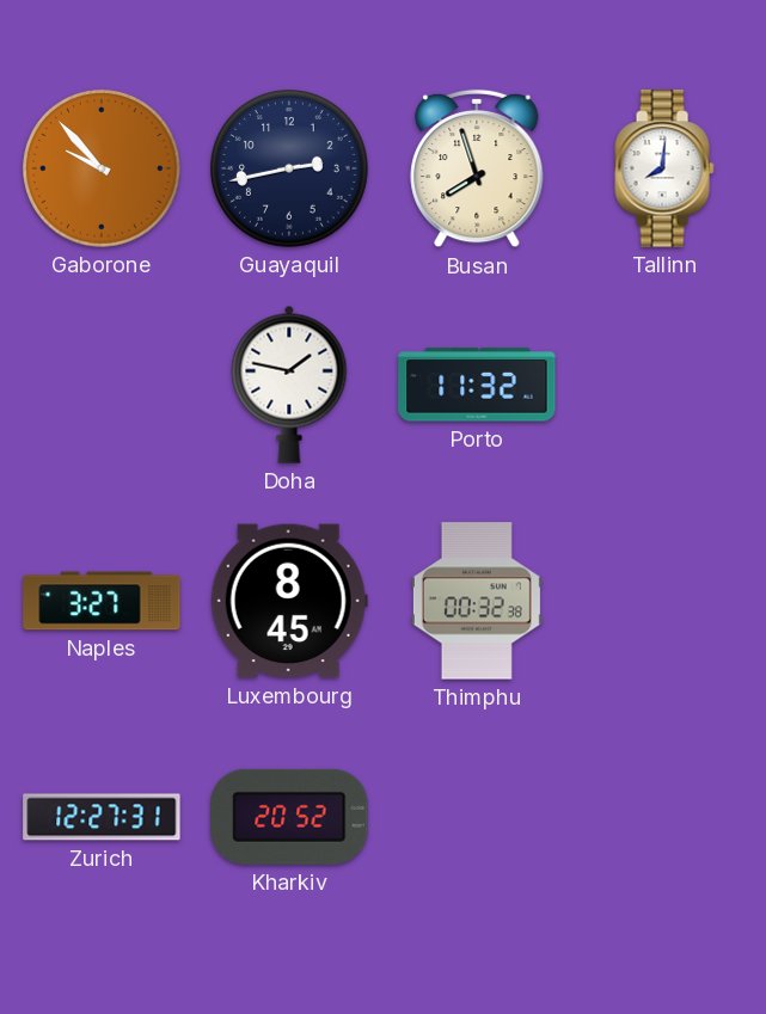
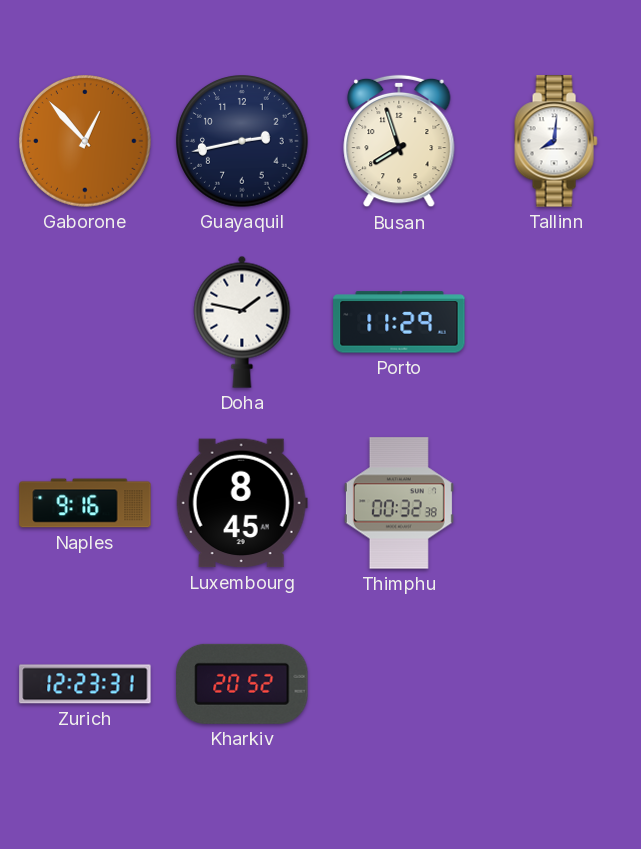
Gaborone: 9:53 -> 12:53 (86, 142)
Porto: 11:32 -> 11:29 (399, 322)
Naples: 3:27 -> 9:16 (85, 503)
Zurich: 12:27 -> 12:23 (85, 684)
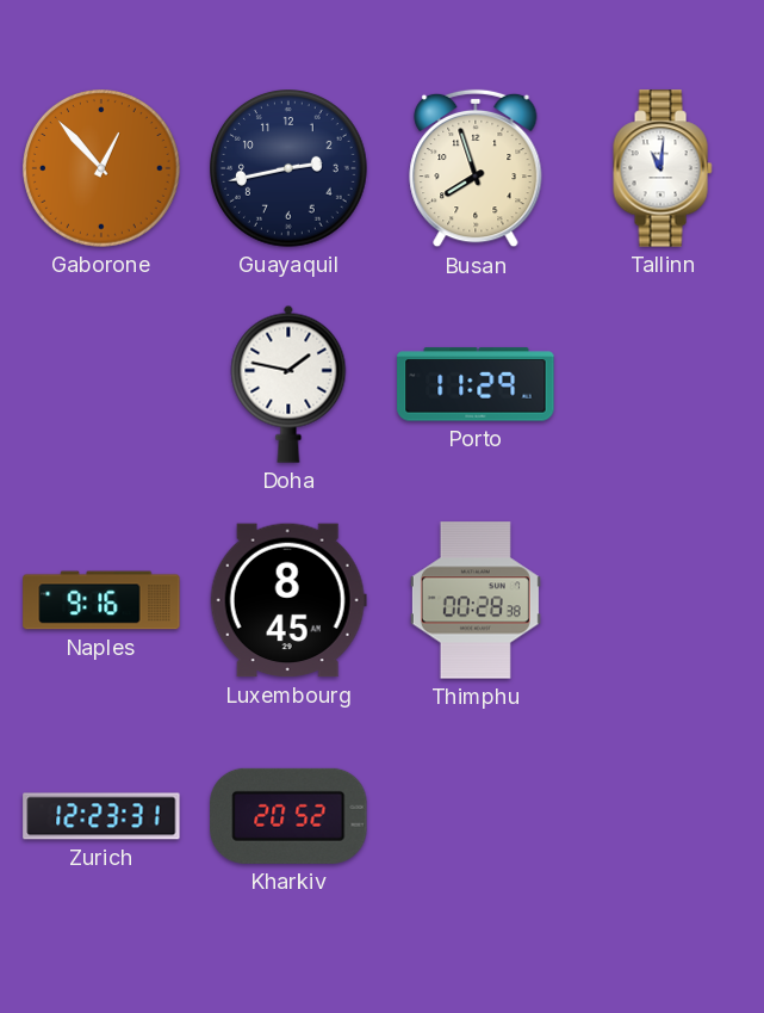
Tallinn: 8:01 -> 11:01 (663, 168)
Thimphu: 00:32 -> 00:28 (476, 600)
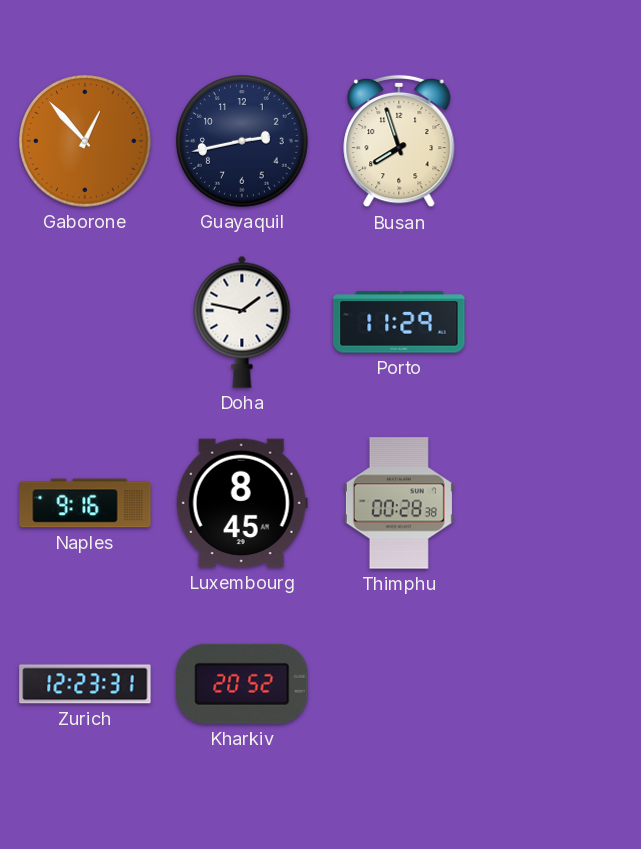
Tallinn: 11:01 -> none (663, 168)
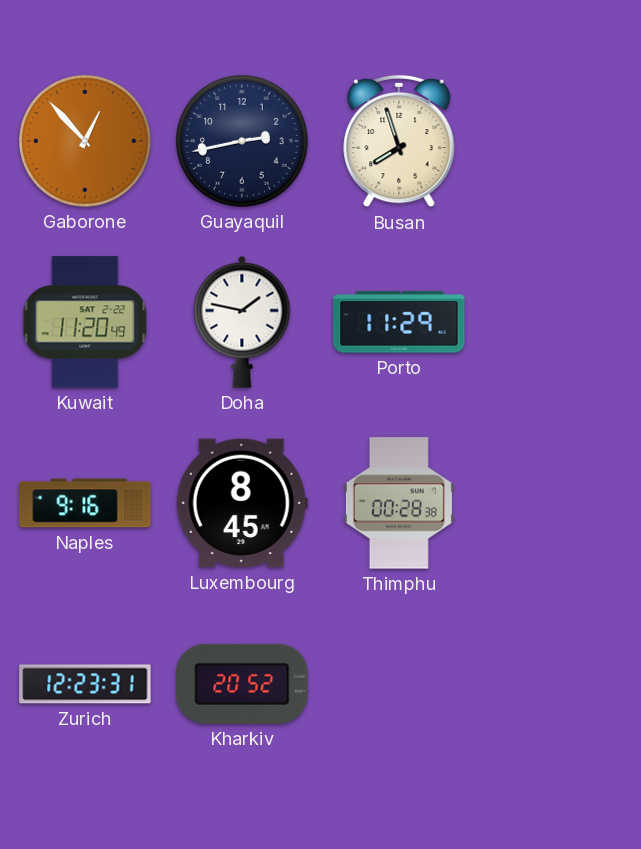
Kuwait: none -> 11:20 (85, 322)
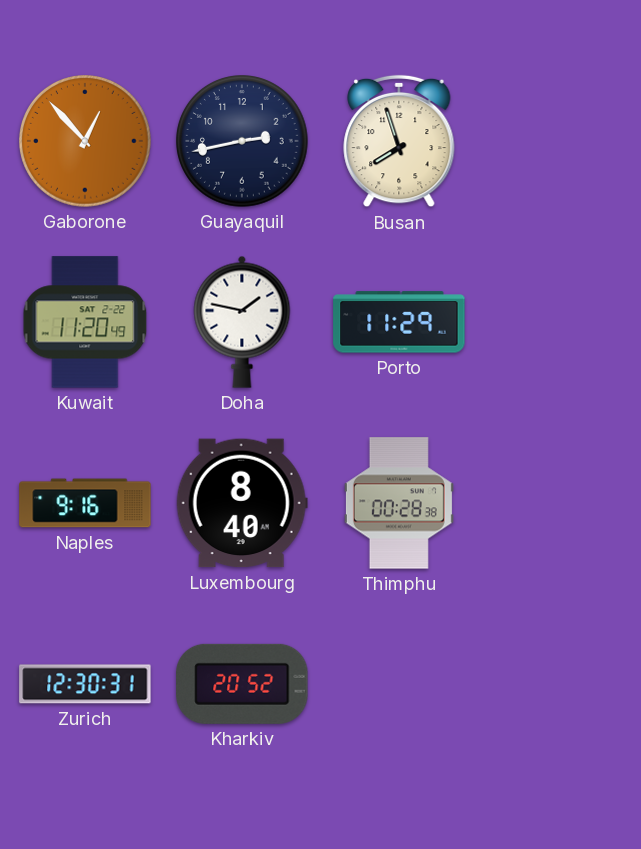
Luxembourg: 8:45 -> 8:40 (242, 503)
Zurich: 12:23 -> 12:30 (85, 684)
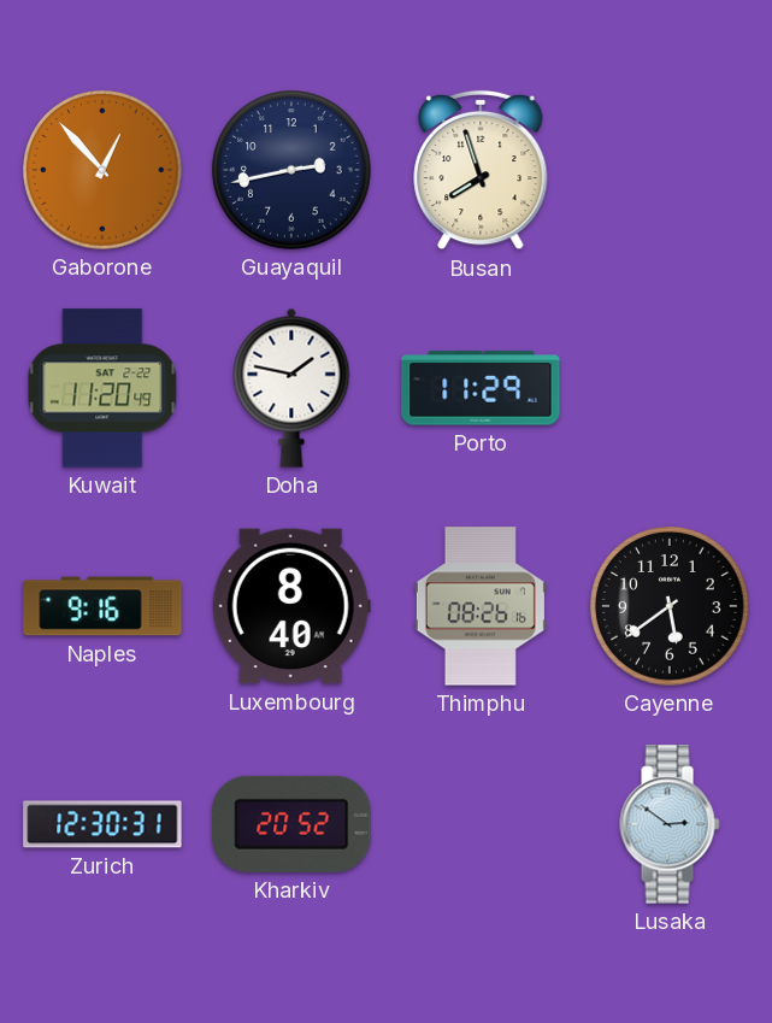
Thimphu: 00:28 -> 08:26 (481, 606)
Cayenne: none -> 5:39 (671, 607)
Lusaka: none -> 2:51 (670, 824)
